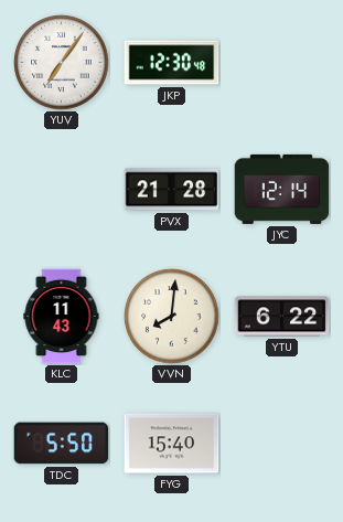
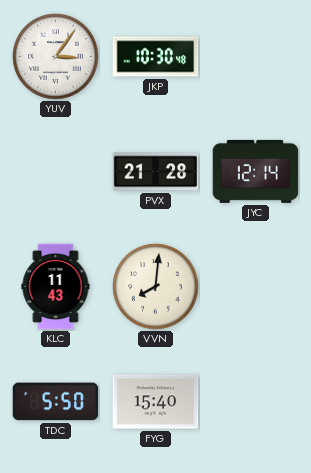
YUV: 7:06 -> 3:06 (56, 57)
JKP: 12:30 -> 10:30 (156, 57)
YTU: 6:22 -> none (282, 317)
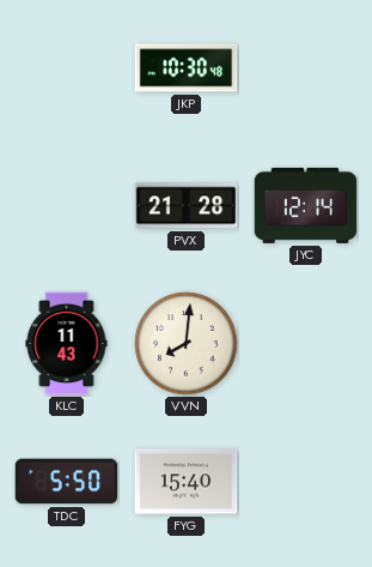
YUV: 3:06 -> none (56, 57)
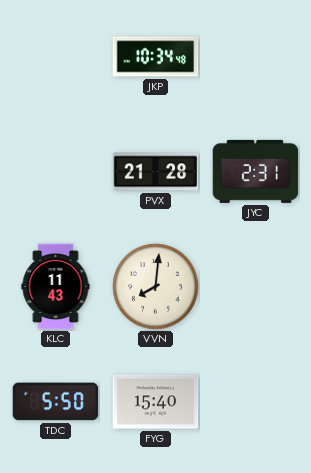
JKP: 10:30 -> 10:34 (156, 57)
JYC: 12:14 -> 2:31 (256, 171)
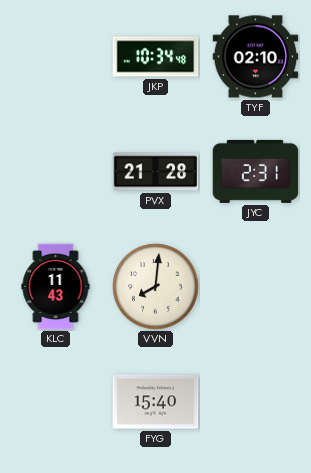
TYF: none -> 02:10 (256, 57)
TDC: 5:50 -> none (56, 402)
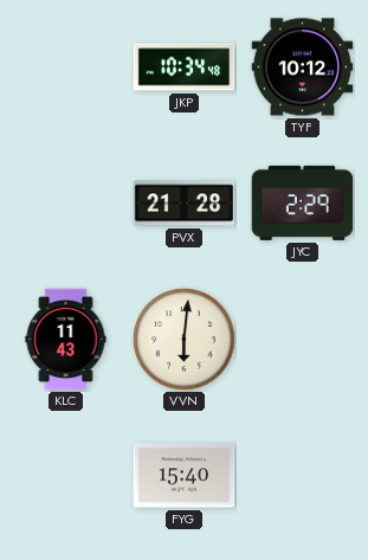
TYF: 02:10 -> 10:12 (303, 67)
JYC: 2:31 -> 2:29 (303, 202)
VVN: 8:01 -> 6:01 (185, 340)
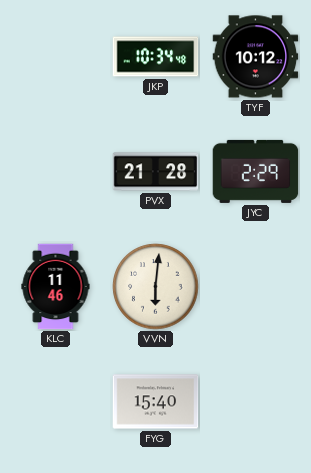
KLC: 11:43 -> 11:46 (56, 287)
